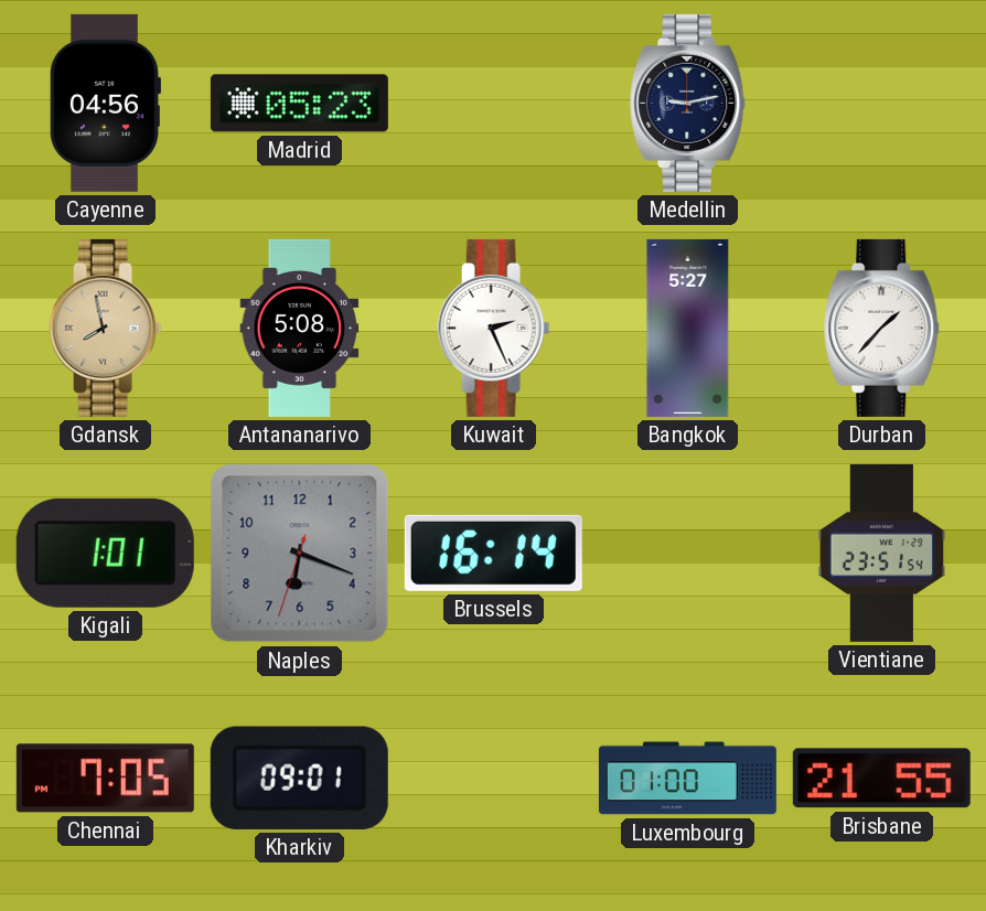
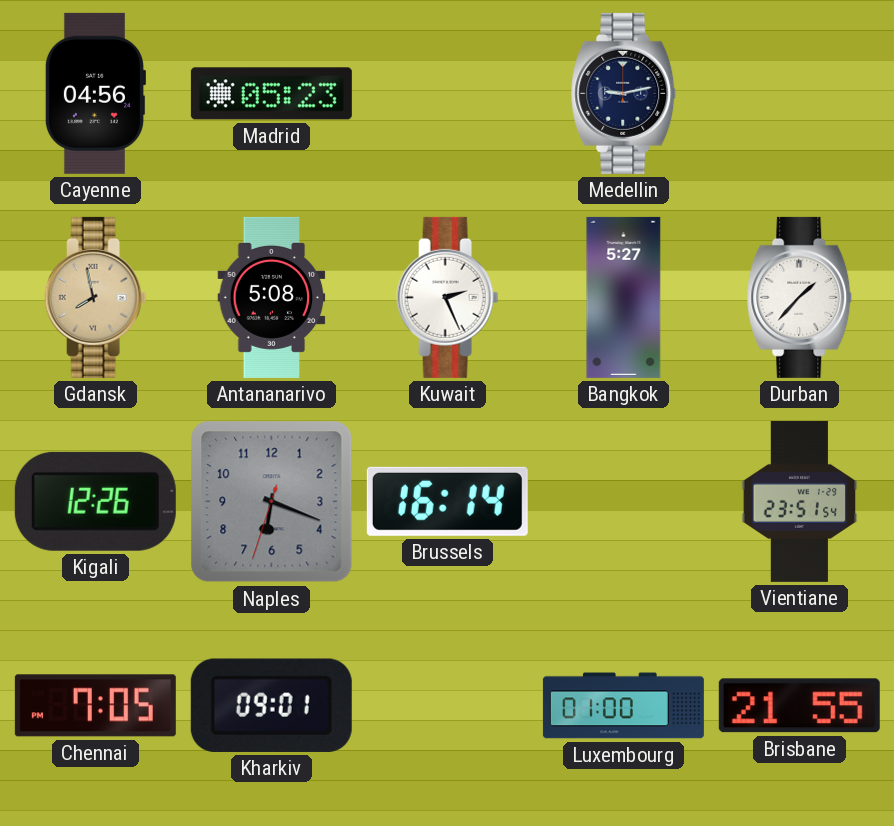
Kigali: 1:01 -> 12:26 (95, 501)
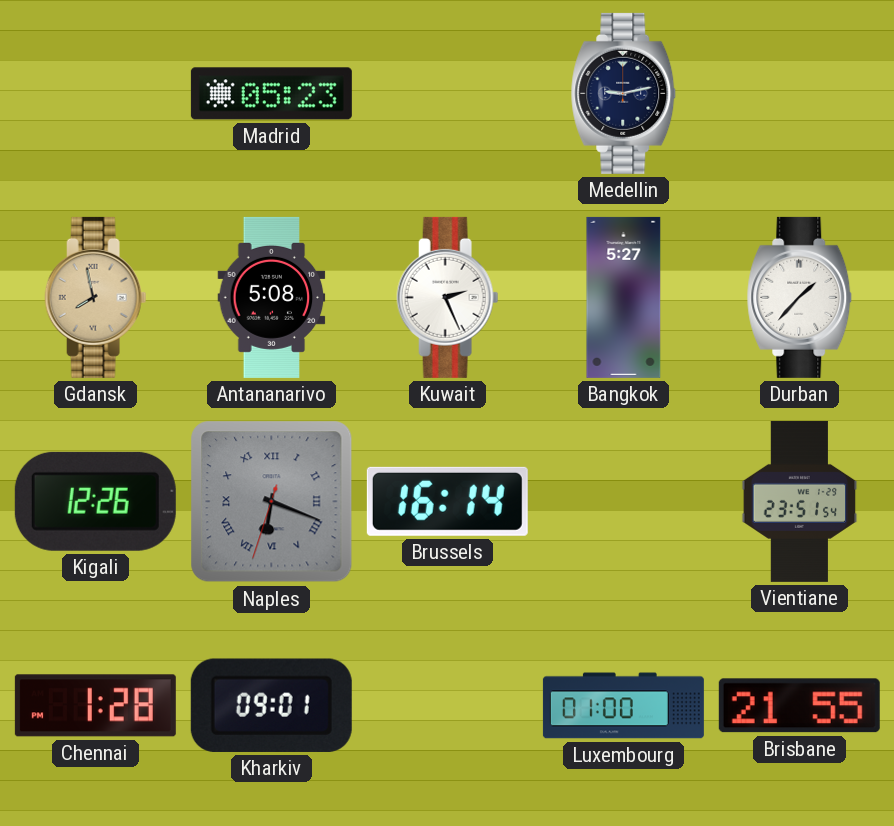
Cayenne: 04:56 -> none (94, 93)
Naples numerals: Arabic -> Roman (272, 502)
Chennai: 7:05 -> 1:28 (95, 706)
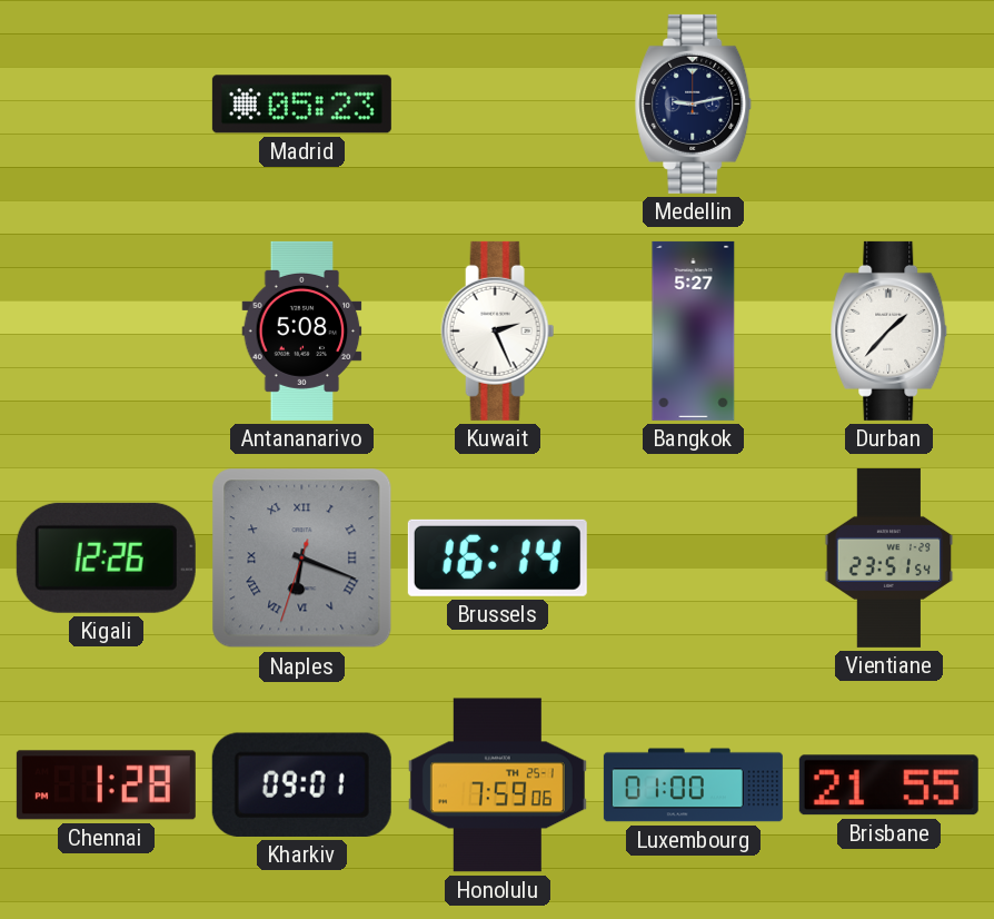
Gdansk: 7:58 -> none (96, 297)
Honolulu: none -> 7:59 (497, 785)
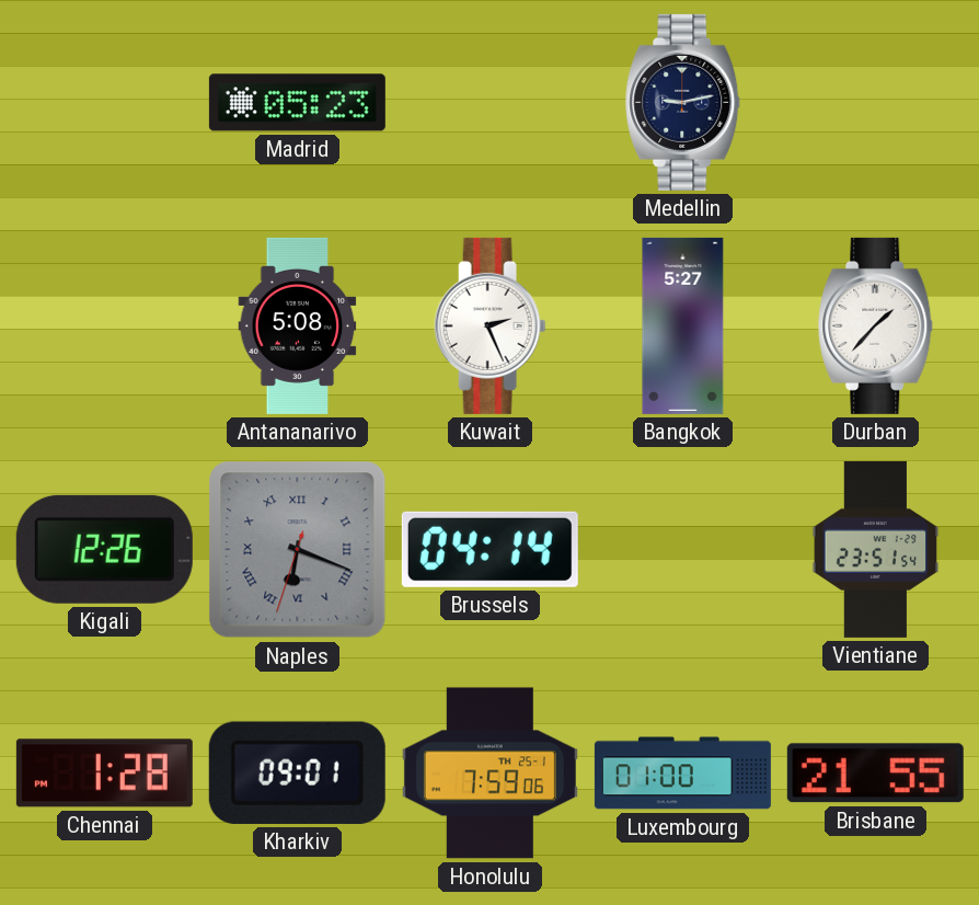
Brussels: 16:14 -> 04:14 (490, 549)
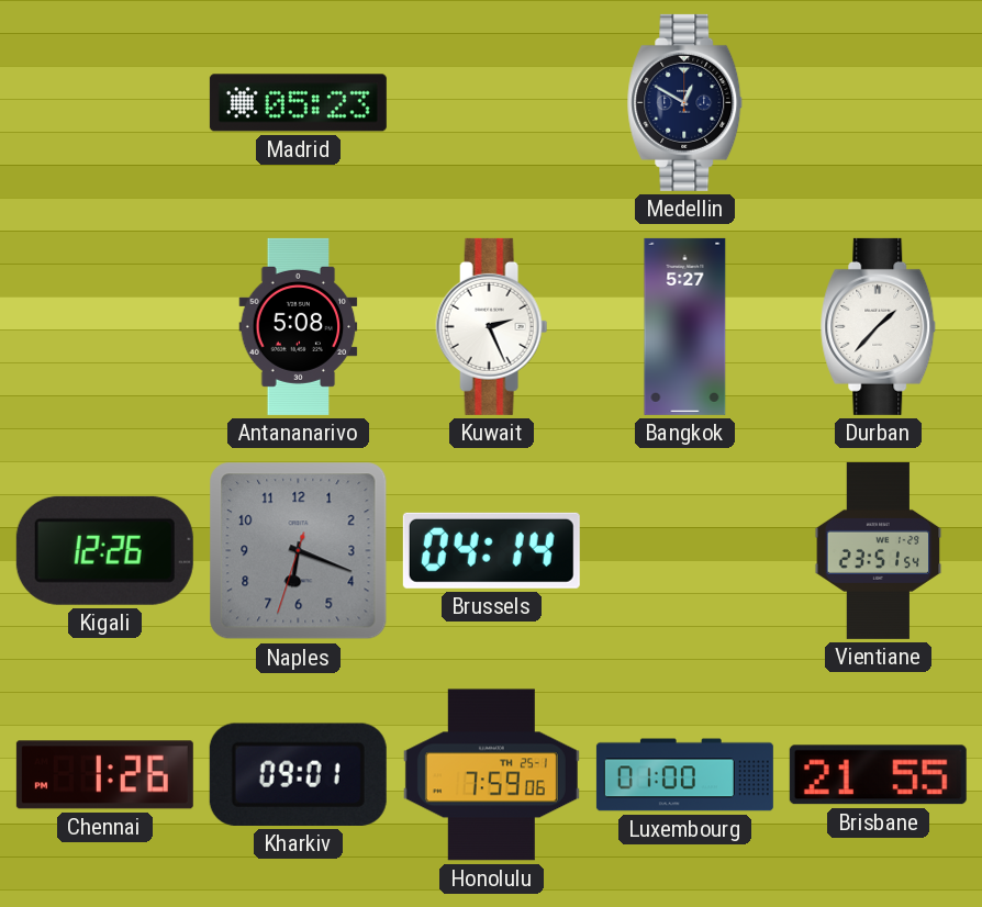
Medellin: 9:13 -> 12:50 (685, 102)
Naples numerals: Roman -> Arabic (299, 551)
Chennai: 1:28 -> 1:26 (104, 775)
